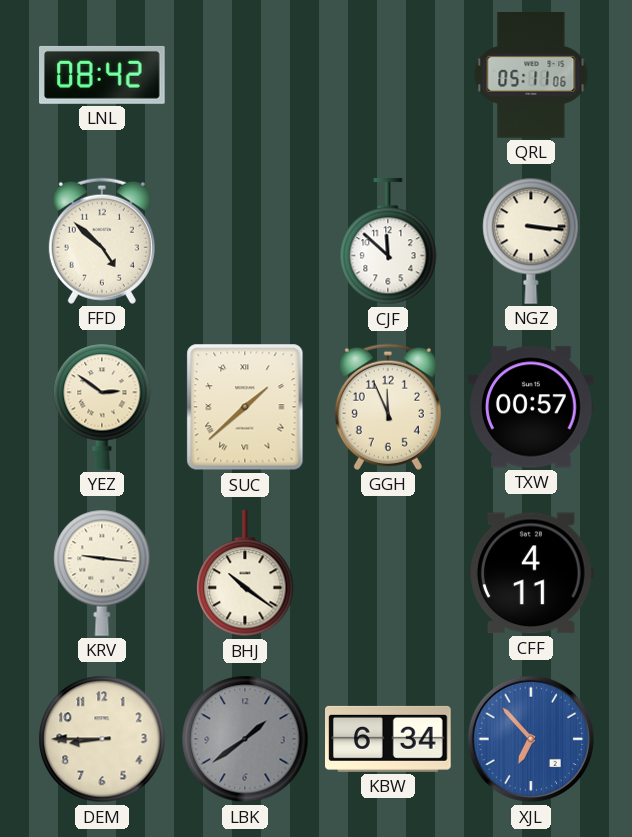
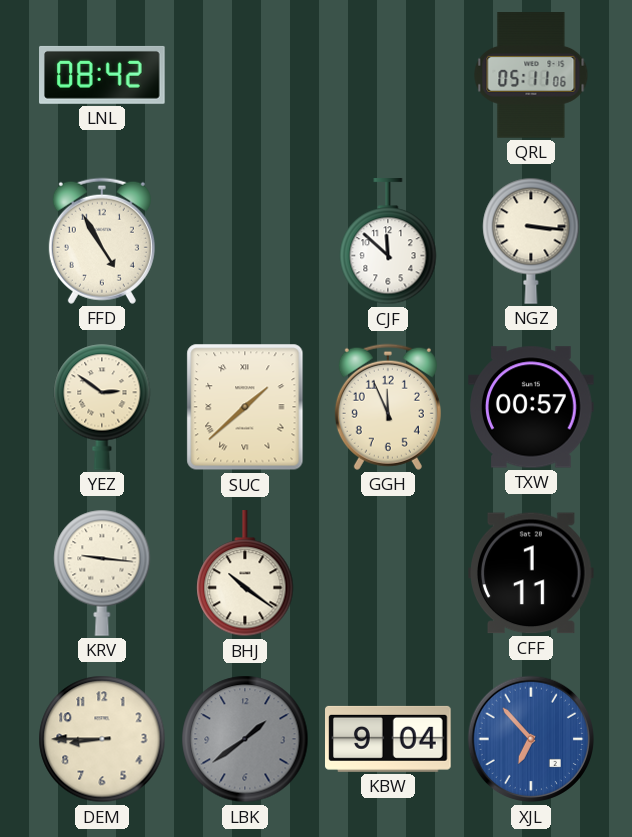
FFD: 4:52 -> 4:55 (102, 241)
CFF: 4:11 -> 1:11 (532, 573)
KBW: 6:34 -> 9:04 (389, 739)
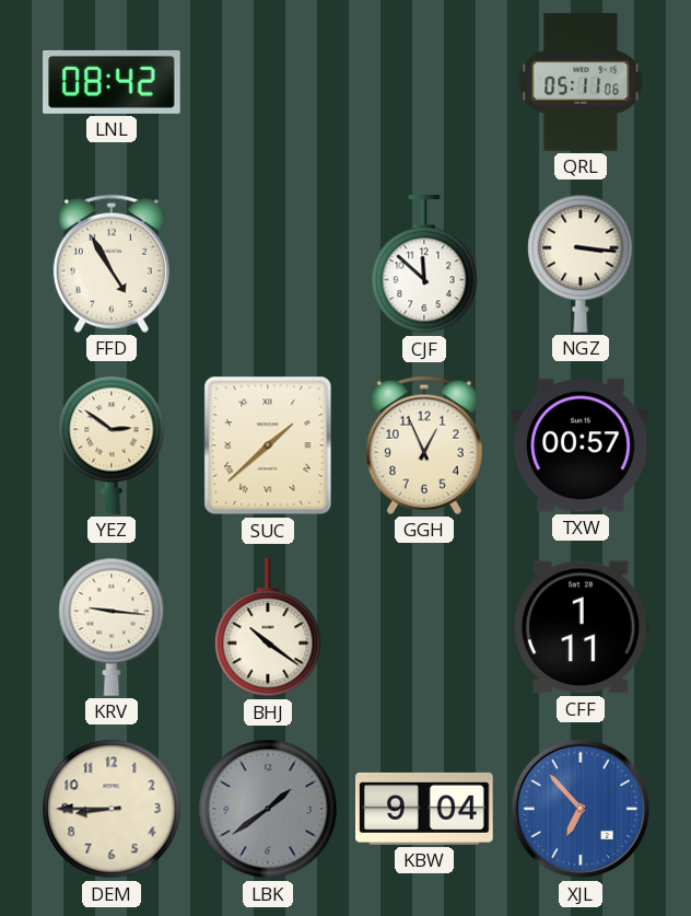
GGH: 11:56 -> 12:56 (424, 445)
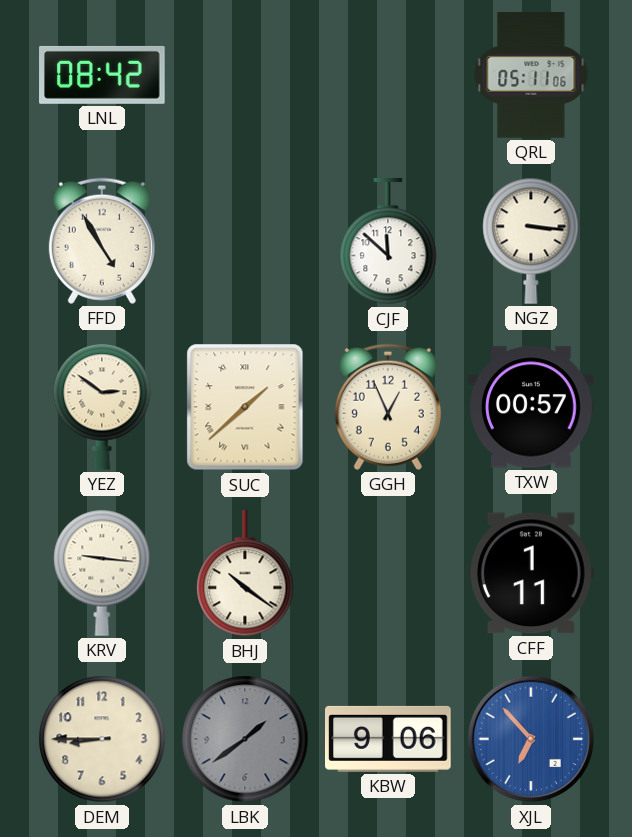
KBW: 9:04 -> 9:06 (389, 739)
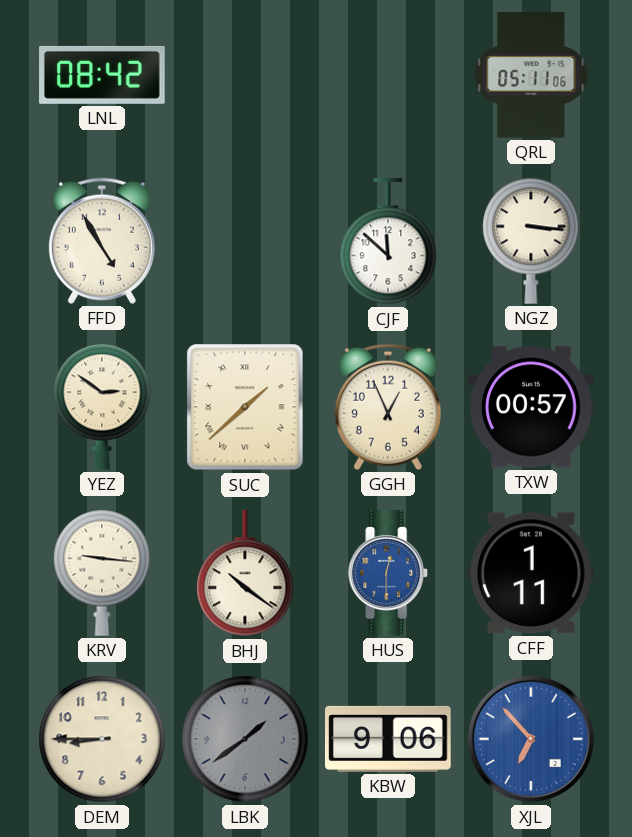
HUS: none -> 12:30 (389, 573)
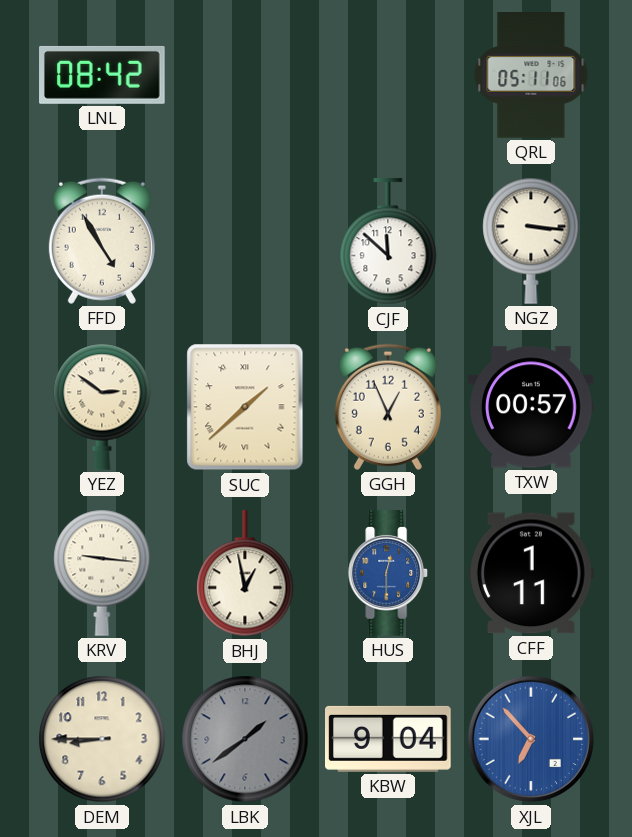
BHJ: 10:21 -> 12:58 (245, 574)
KBW: 9:06 -> 9:04 (389, 739)
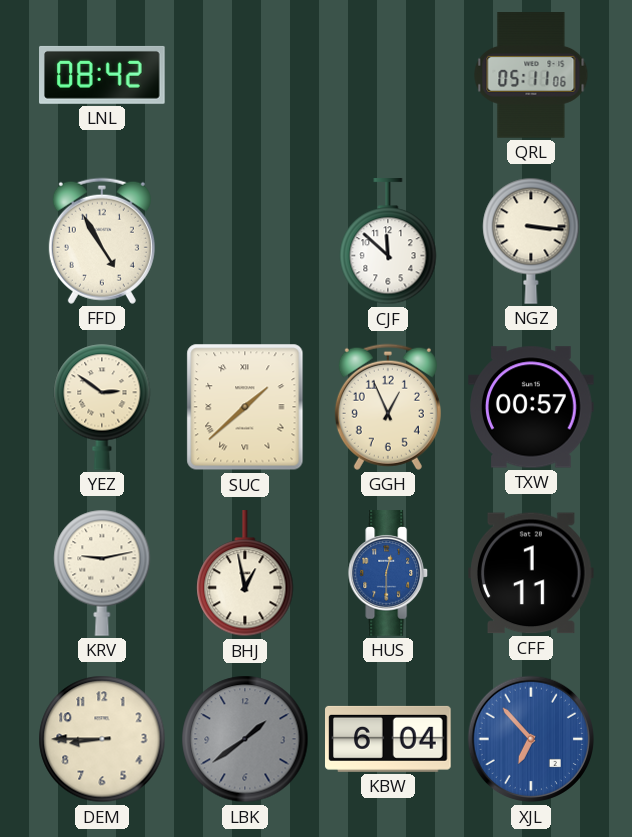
KRV: 9:16 -> 9:13 (102, 573)
KBW: 9:04 -> 6:04 (389, 739)
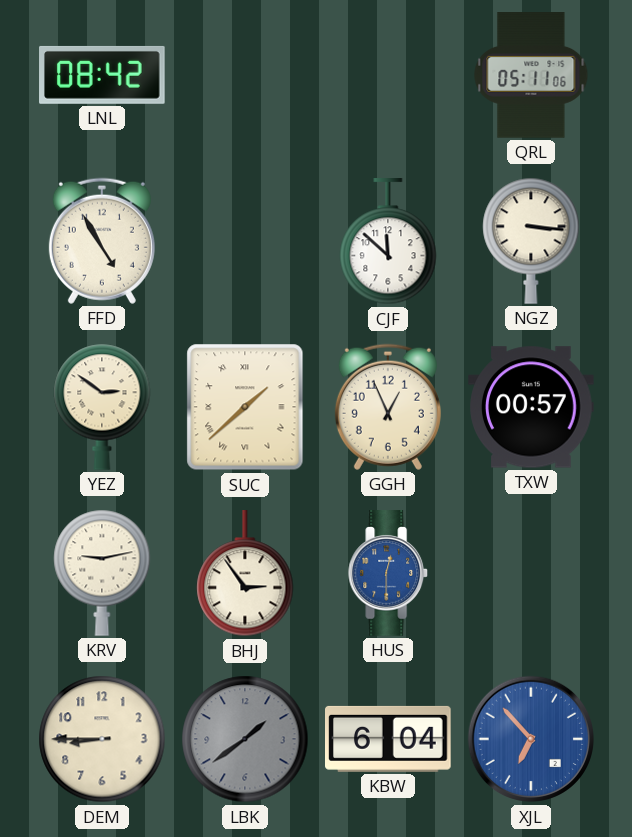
BHJ: 12:58 -> 2:54 (245, 574)
CFF: 1:11 -> none (532, 573)
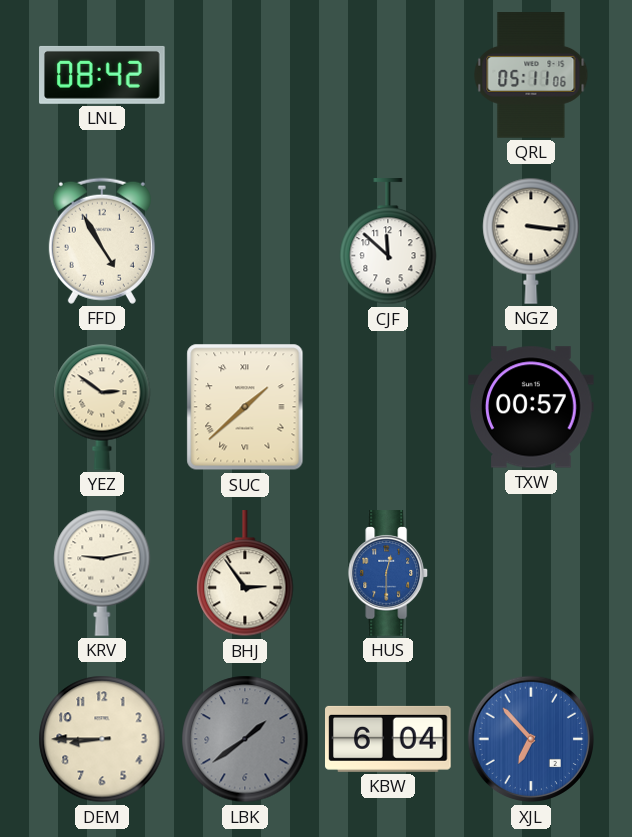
GGH: 12:56 -> none (388, 407)
